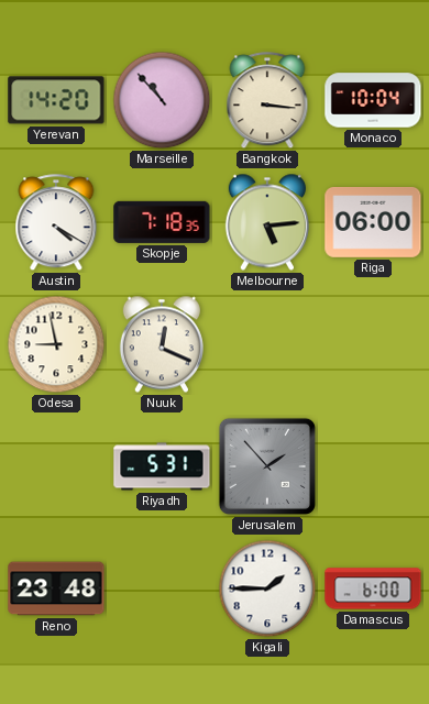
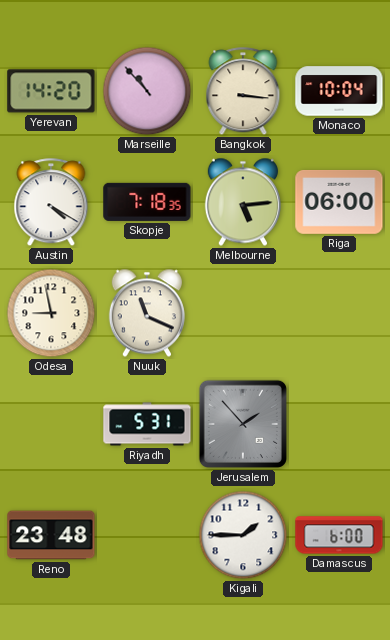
Nuuk: 12:19 -> 11:19 (147, 313)
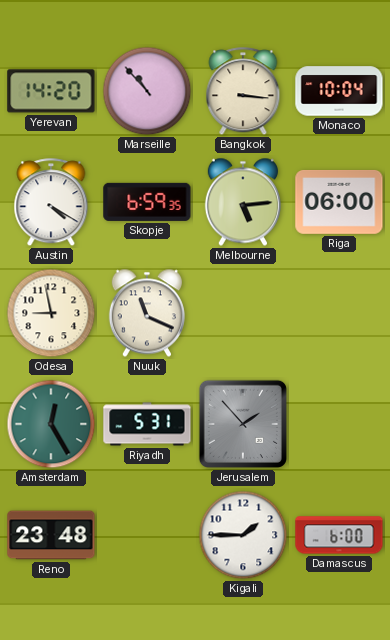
Skopje: 7:18 -> 6:59 (147, 202)
Amsterdam: none -> 12:25 (51, 424)
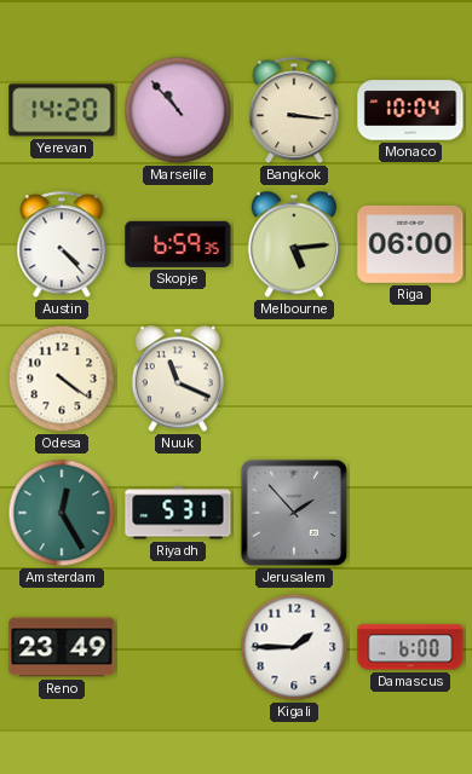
Austin: 4:20 -> 4:23 (62, 246)
Odesa: 8:58 -> 4:21 (62, 379)
Reno: 23:48 -> 23:49 (62, 647)
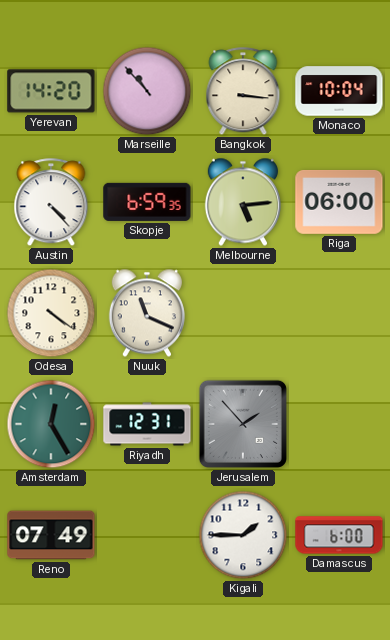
Riyadh: 5:31 -> 12:31 (147, 424)
Reno: 23:49 -> 07:49 (51, 535)
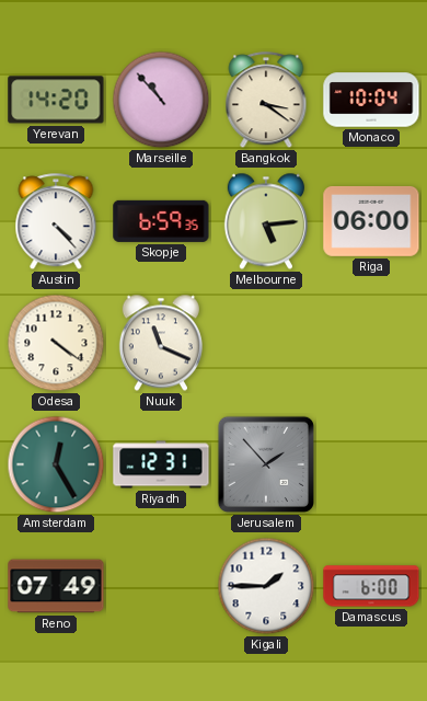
Bangkok: 3:16 -> 3:21 (266, 101)
